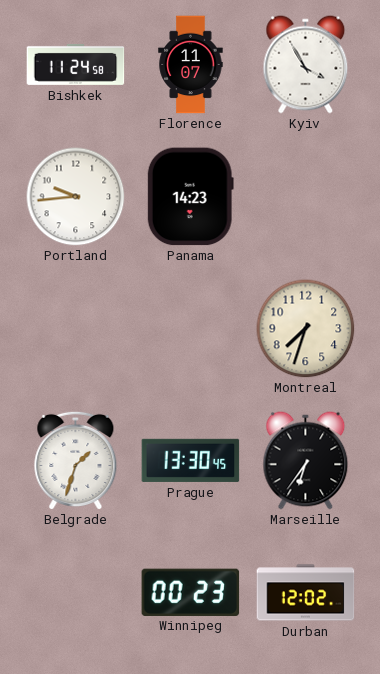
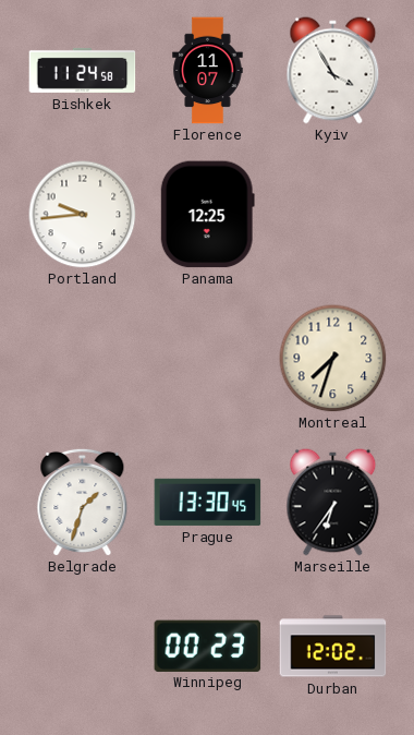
Panama: 14:23 -> 12:25 (207, 215)
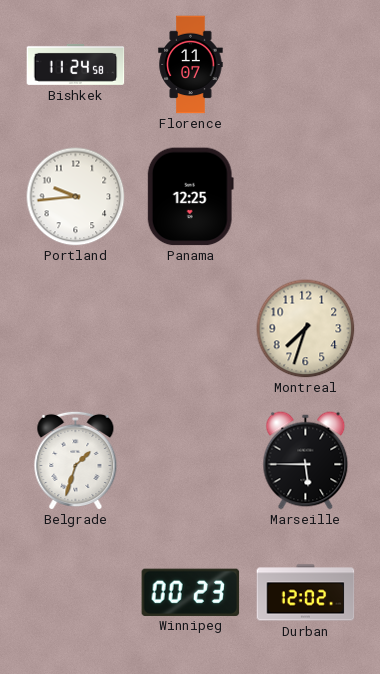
Kyiv: 3:55 -> none (333, 71)
Prague: 13:30 -> none (208, 502)
Marseille: 6:36 -> 5:45 (306, 461)
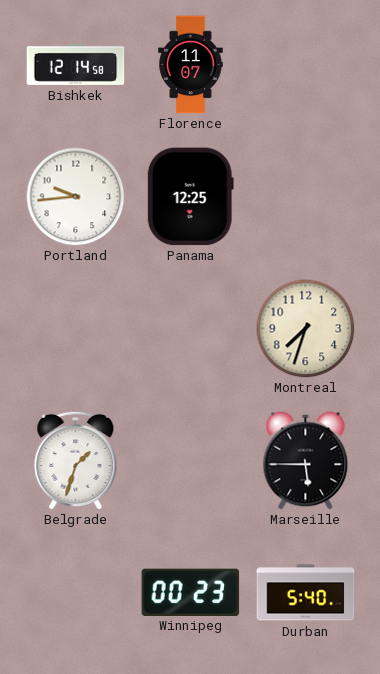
Bishkek: 11:24 -> 12:14 (76, 64)
Durban: 12:02 -> 5:40 (306, 593)
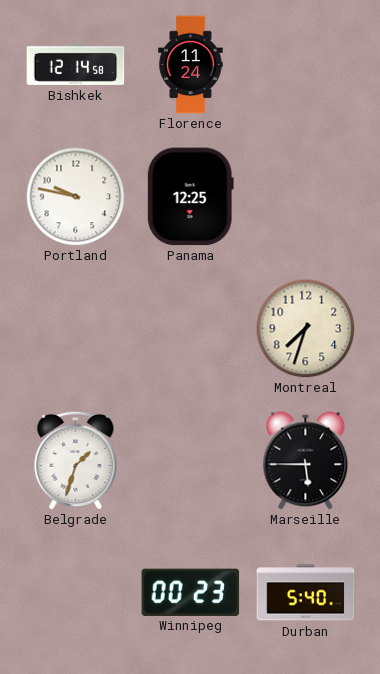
Florence: 11:07 -> 11:24 (191, 65)
Portland: 9:44 -> 9:47 (76, 197)
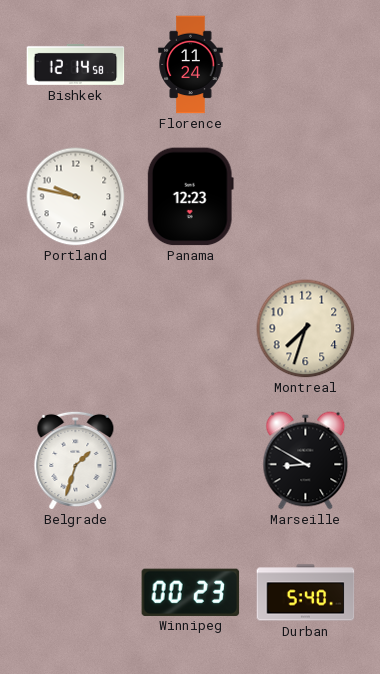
Panama: 12:25 -> 12:23 (190, 197)
Marseille: 5:45 -> 8:50 (306, 461)
